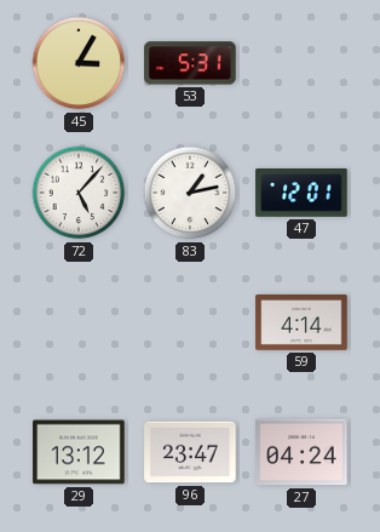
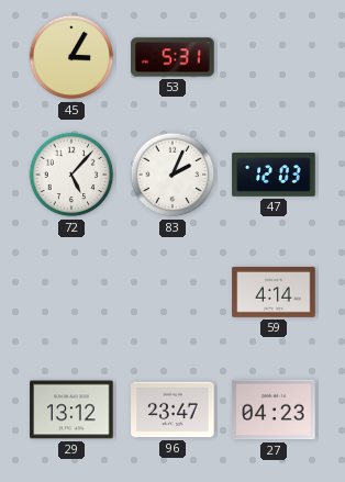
83: 1:13 -> 2:04 (172, 175)
47: 12:01 -> 12:03 (274, 176)
27: 04:24 -> 04:23 (274, 410)
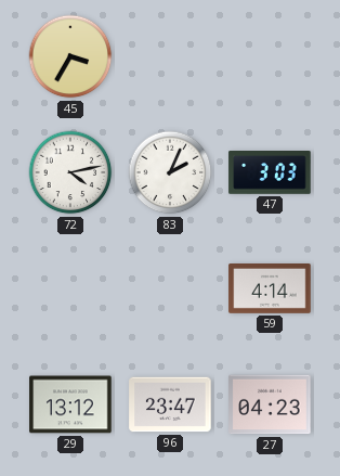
45: 3:05 -> 3:35 (70, 56)
53: 5:31 -> none (172, 57)
72: 5:07 -> 4:13 (70, 172)
47: 12:03 -> 3:03 (270, 173)
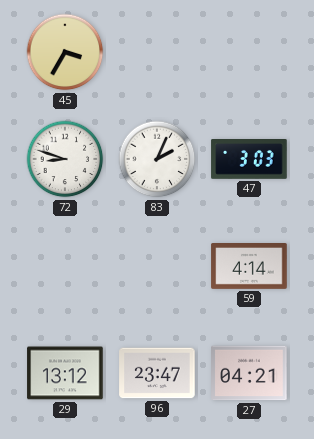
72: 4:13 -> 8:48 (65, 159)
27: 04:23 -> 04:21 (249, 373)
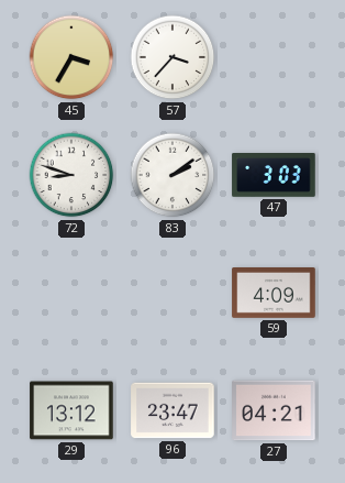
57: none -> 3:37 (172, 57)
83: 2:04 -> 2:09 (172, 175)
59: 4:14 -> 4:09 (274, 294)
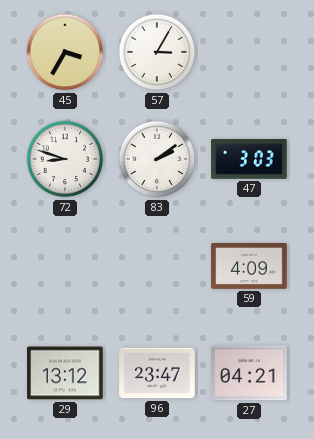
57: 3:37 -> 3:05 (157, 52)
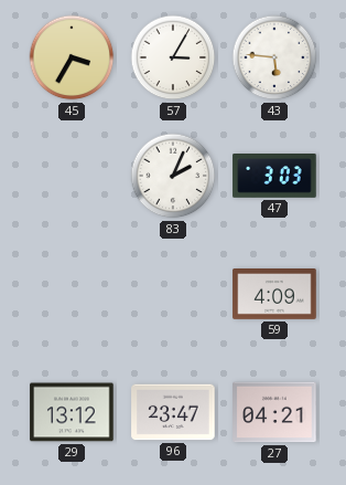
43: none -> 5:46 (274, 57)
72: 8:48 -> none (65, 159)
83: 2:09 -> 2:04 (173, 176)
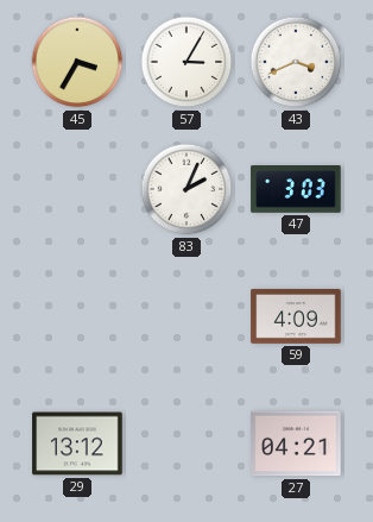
43: 5:46 -> 3:41 (296, 62)
96: 23:47 -> none (173, 412)
